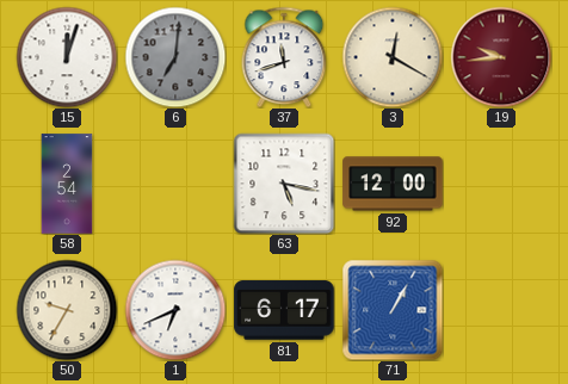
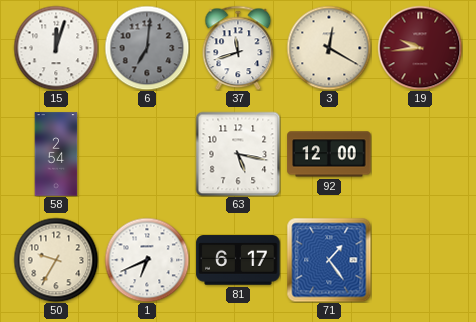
71: 1:05 -> 1:24 (329, 260)
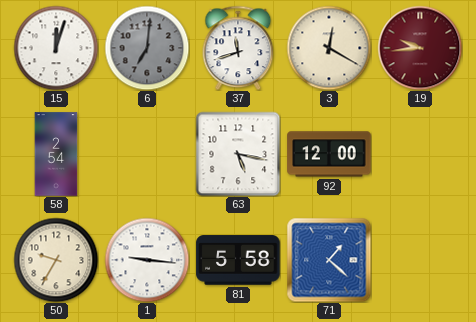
1: 6:41 -> 9:16 (147, 260)
81: 6:17 -> 5:58 (238, 260)
71: 1:24 -> 1:22 (329, 260)
